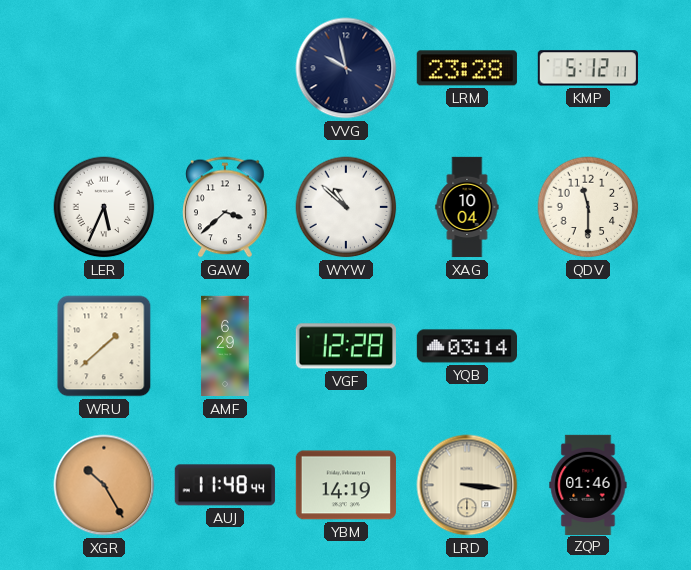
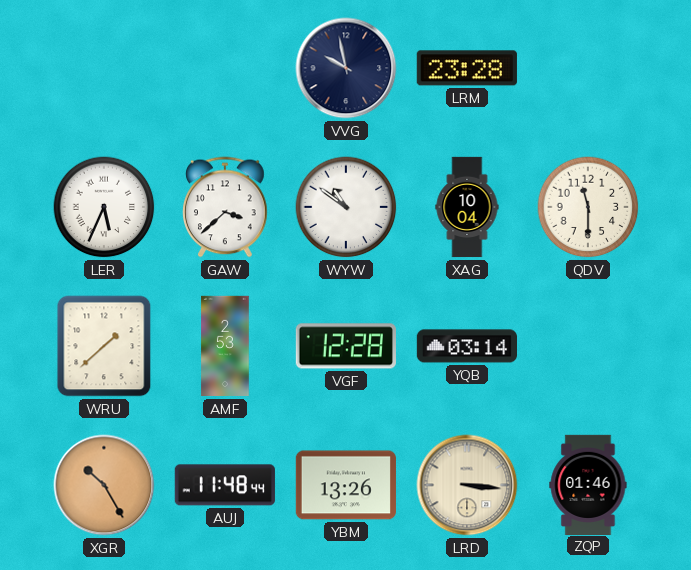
KMP: 5:12 -> none (588, 68)
WYW: 10:52 -> 10:51 (346, 207)
AMF: 6:29 -> 2:53 (225, 346)
YBM: 14:19 -> 13:26 (346, 485)
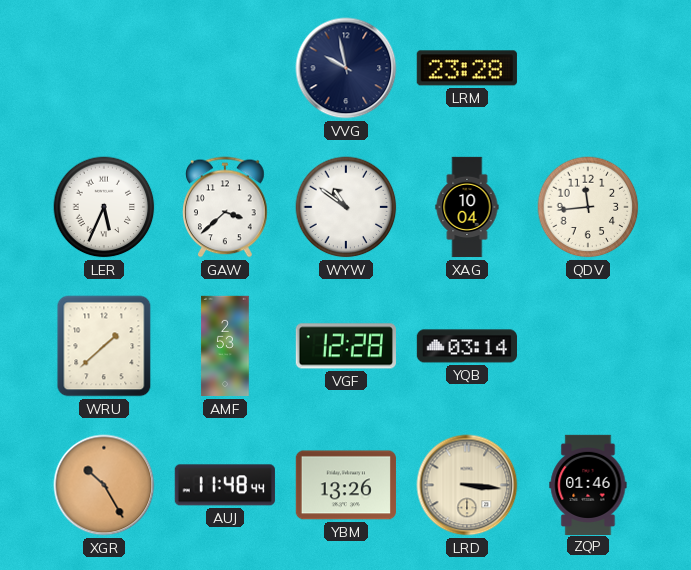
QDV: 11:30 -> 11:44 (588, 207)
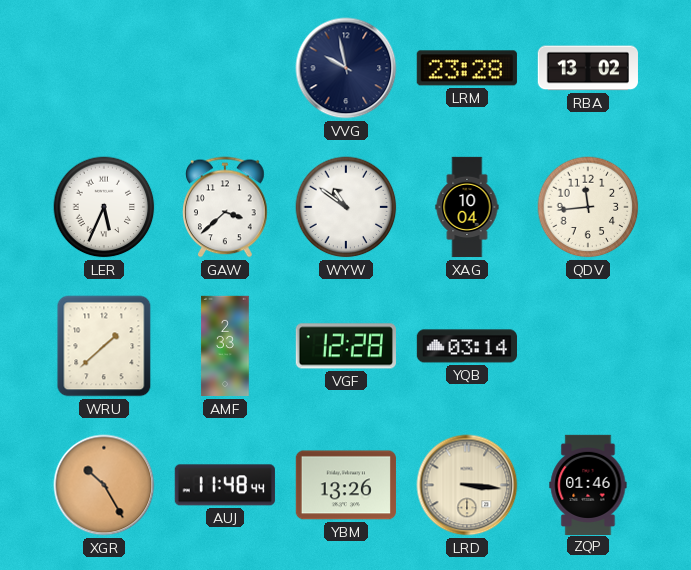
RBA: none -> 13:02 (588, 68)
AMF: 2:53 -> 2:33 (225, 346)
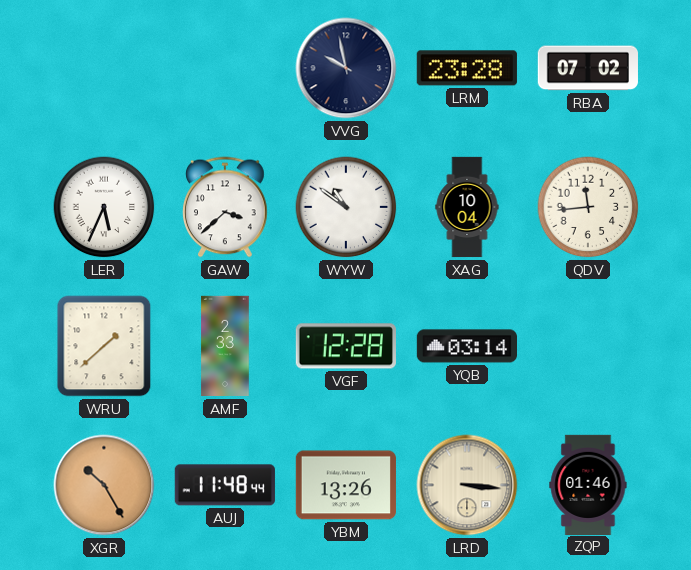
RBA: 13:02 -> 07:02 (588, 68)
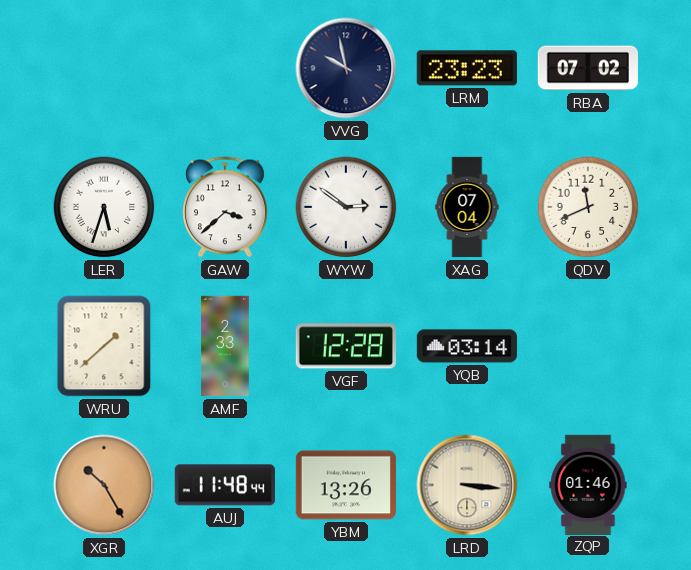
LRM: 23:28 -> 23:23 (467, 68)
LER: 5:34 -> 5:33 (104, 207)
WYW: 10:51 -> 2:51 (346, 207)
XAG: 10:04 -> 07:04 (467, 207)
QDV: 11:44 -> 11:41 (588, 207)
